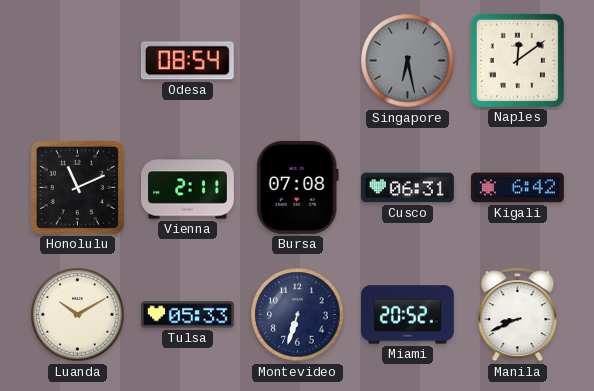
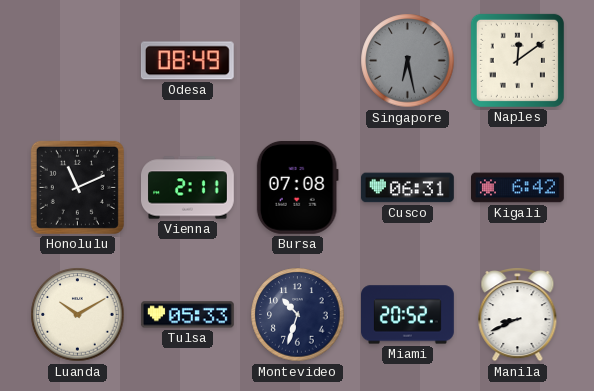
Odesa: 08:54 -> 08:49 (187, 61)
Montevideo: 6:33 -> 10:33 (298, 315)
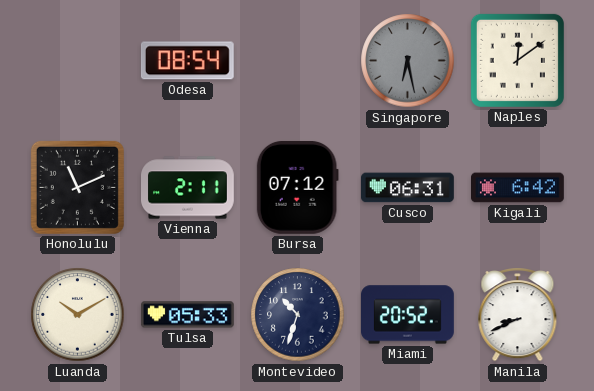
Odesa: 08:49 -> 08:54 (187, 61)
Bursa: 07:08 -> 07:12 (297, 187)
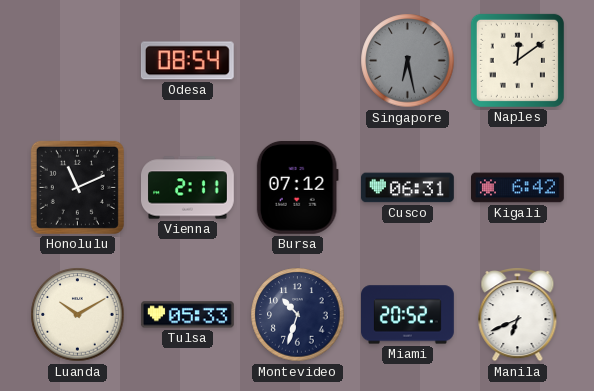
Manila: 8:41 -> 6:41 (518, 315)
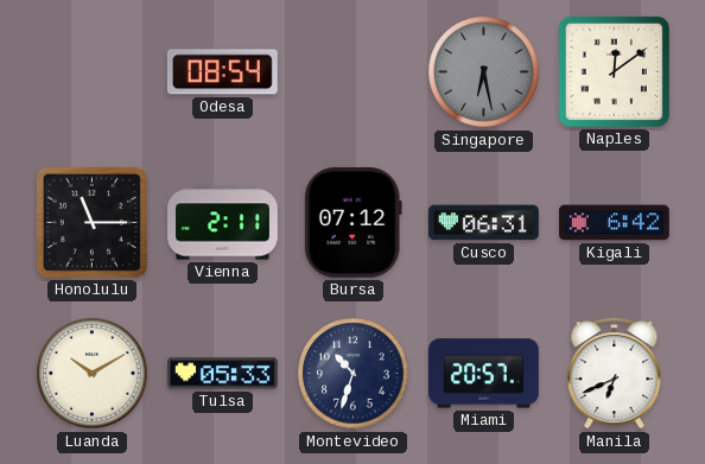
Honolulu: 11:11 -> 11:15 (91, 222)
Miami: 20:52 -> 20:57 (484, 374)
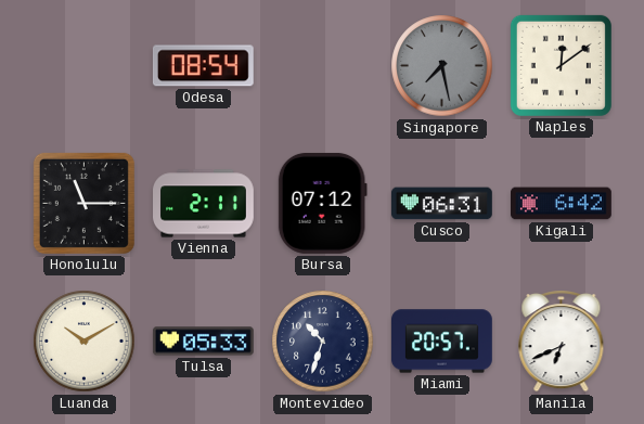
Singapore: 6:28 -> 7:28 (442, 66)
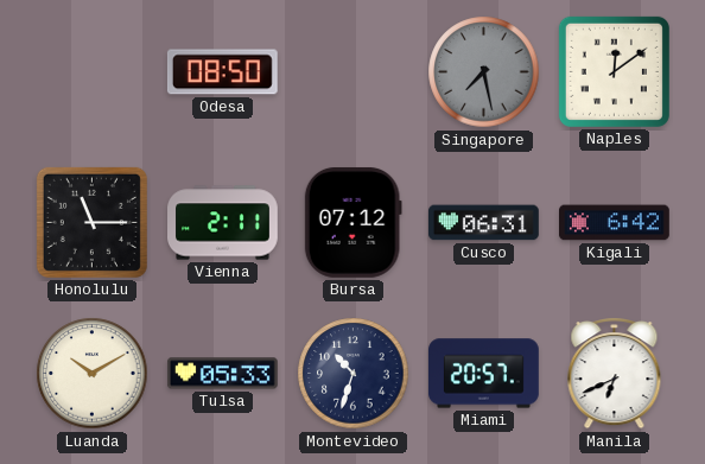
Odesa: 08:54 -> 08:50 (222, 72)
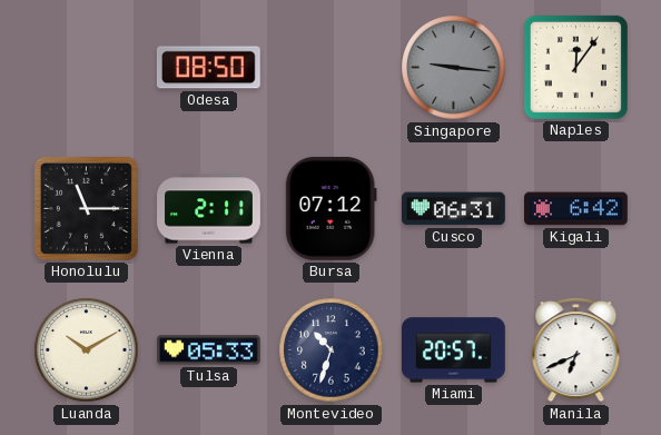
Singapore: 7:28 -> 9:16 (454, 68)
Naples: 12:09 -> 12:06 (575, 67)
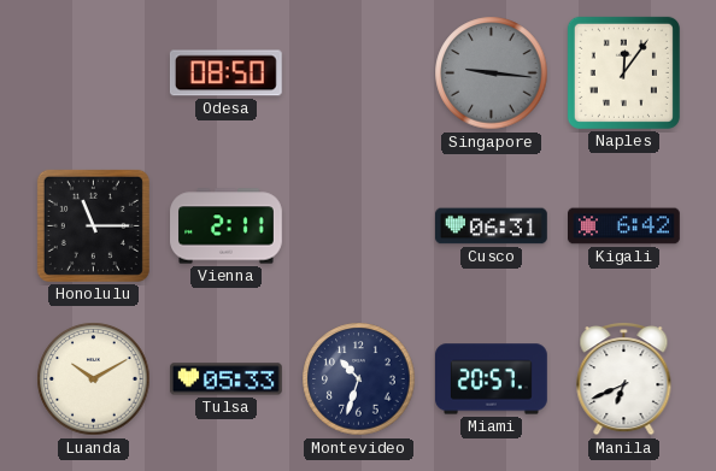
Bursa: 07:12 -> none (331, 208)
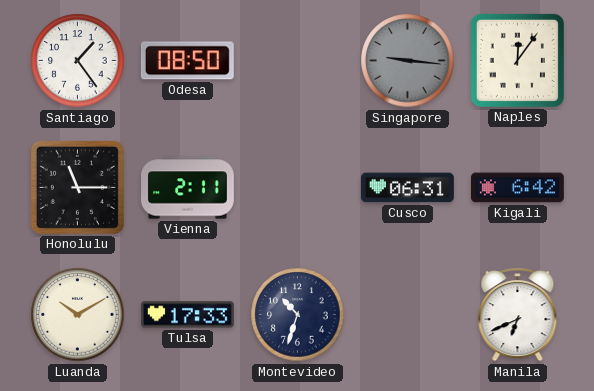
Santiago: none -> 1:24 (78, 61)
Tulsa: 05:33 -> 17:33 (187, 315)
Miami: 20:57 -> none (492, 379)
